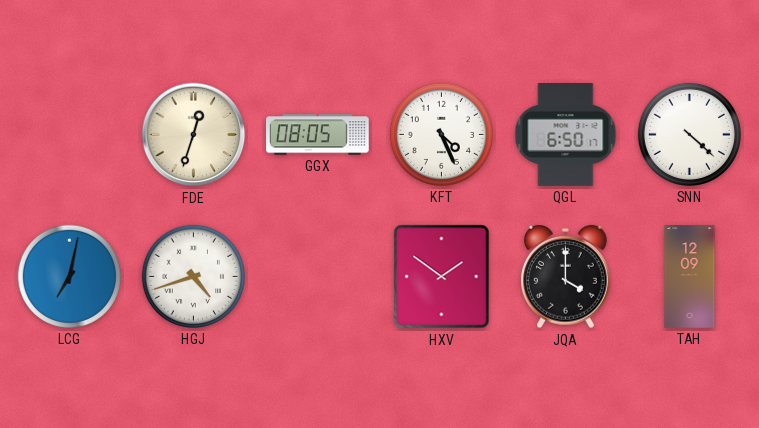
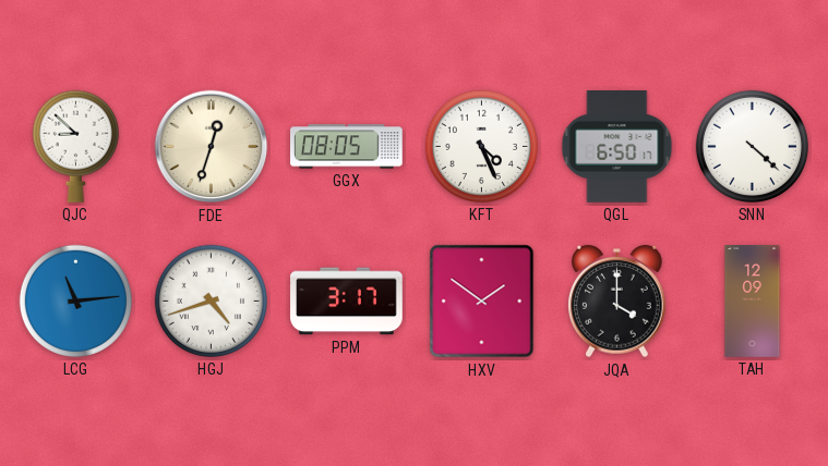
QJC: none -> 8:52 (75, 146)
LCG: 7:02 -> 11:14 (75, 301)
PPM: none -> 3:17 (347, 302)
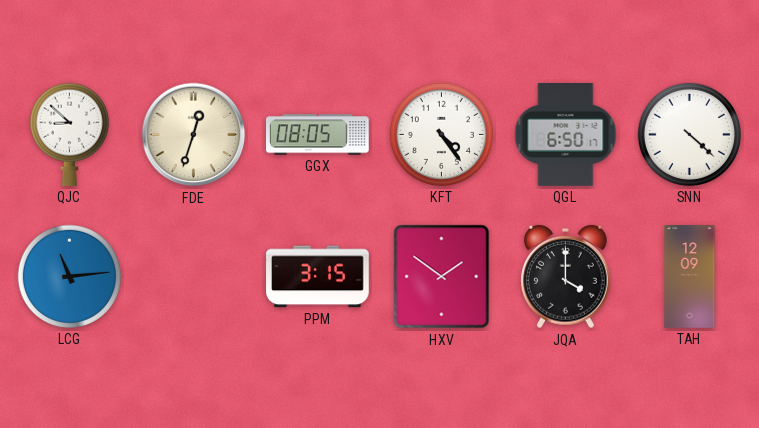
KFT: 4:26 -> 4:24 (441, 134)
HGJ: 4:42 -> none (211, 301)
PPM: 3:17 -> 3:15 (318, 277)
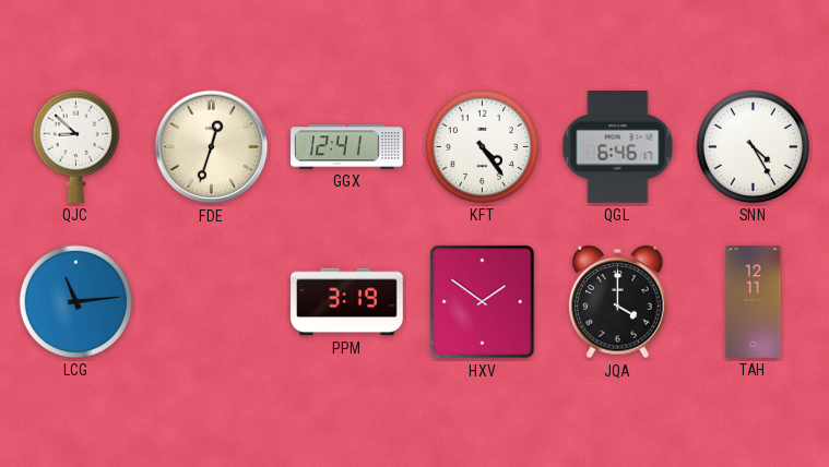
GGX: 08:05 -> 12:41 (347, 147)
QGL: 6:50 -> 6:46 (618, 147)
SNN: 4:22 -> 4:25 (753, 146)
PPM: 3:15 -> 3:19 (347, 302)
TAH: 12:09 -> 12:11 (754, 302)
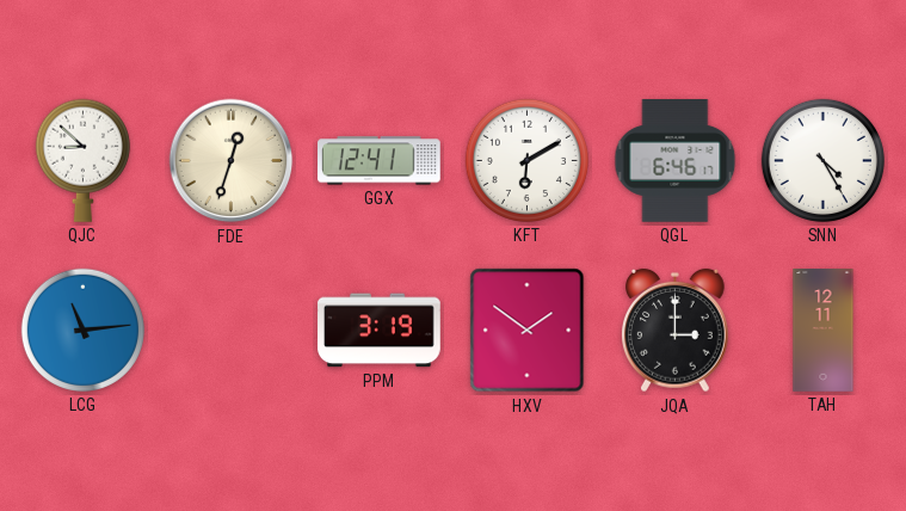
KFT: 4:24 -> 6:10 (526, 160)
JQA: 4:00 -> 3:00 (676, 331)
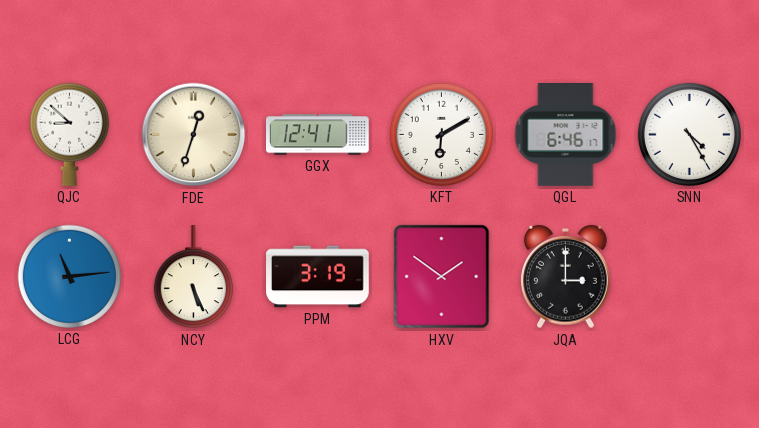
NCY: none -> 5:26 (193, 278)
TAH: 12:11 -> none (824, 331)
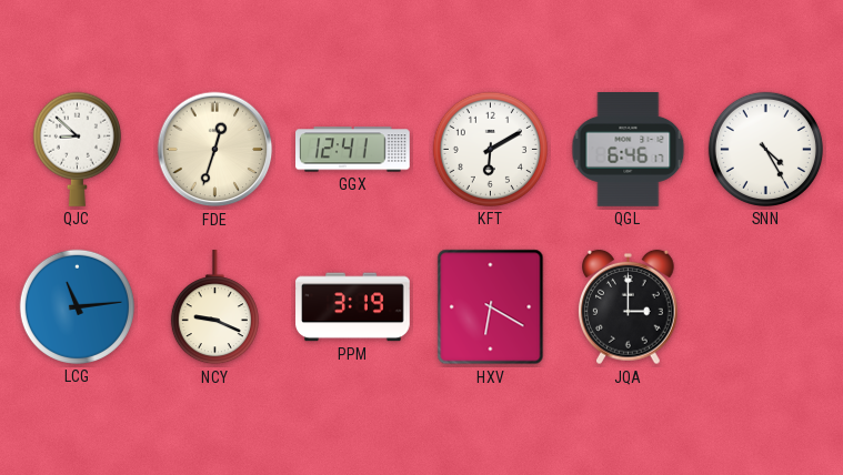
NCY: 5:26 -> 9:19 (214, 309)
HXV: 1:51 -> 6:20 (491, 307)
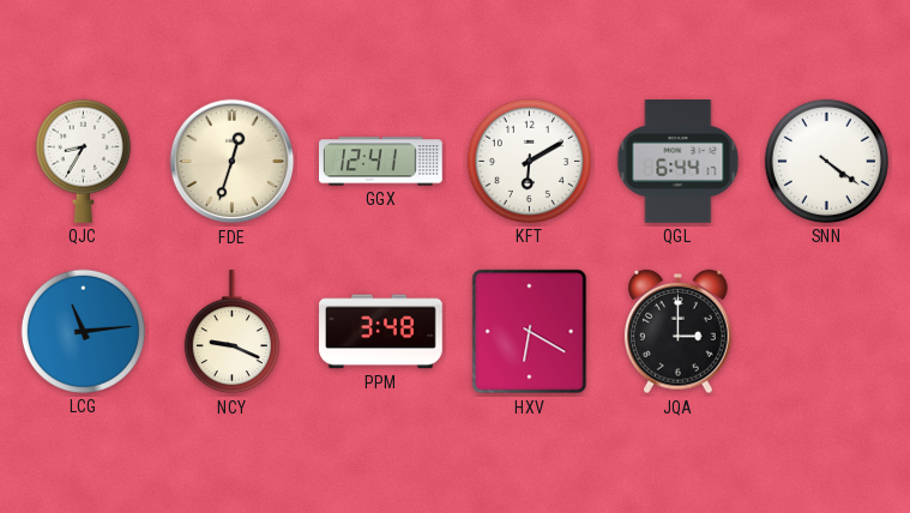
QJC: 8:52 -> 8:35 (83, 161)
QGL: 6:46 -> 6:44 (679, 162)
SNN: 4:25 -> 4:21 (826, 161)
PPM: 3:19 -> 3:48 (381, 332)
